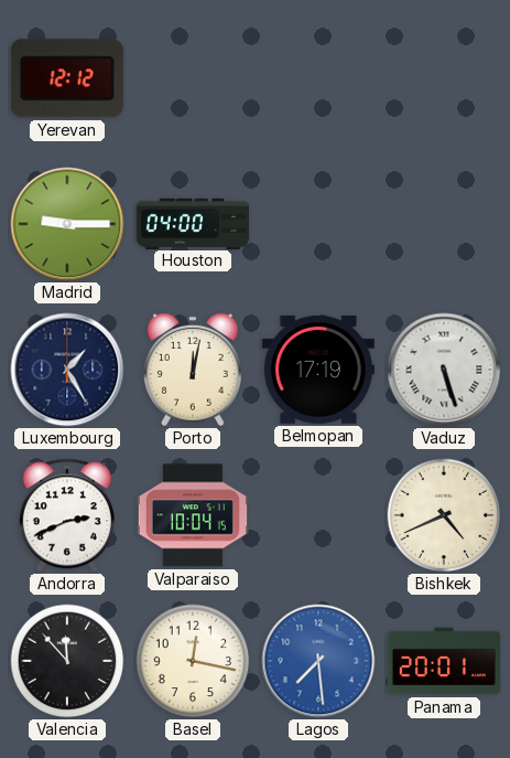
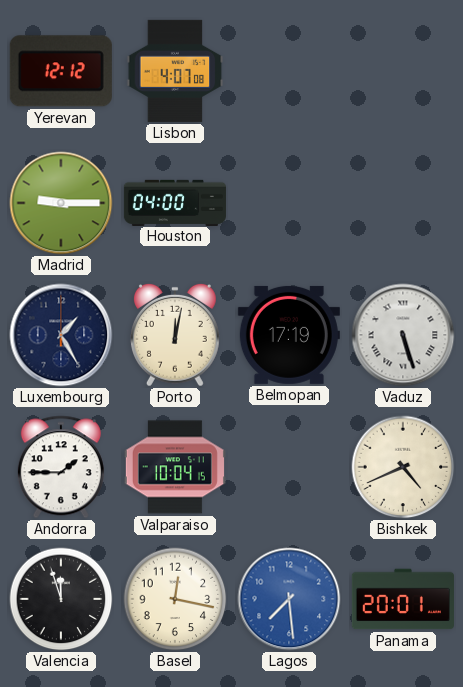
Lisbon: none -> 4:07 (175, 71)
Andorra: 2:41 -> 1:45 (61, 467)
Valencia: 11:53 -> 11:57 (61, 599)
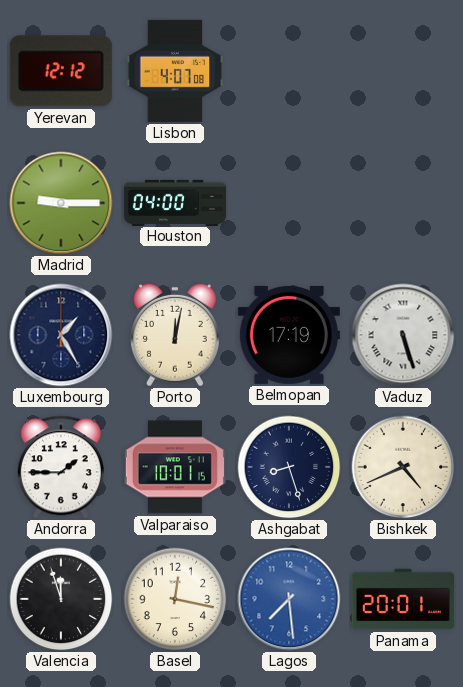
Valparaiso: 10:04 -> 10:01 (175, 467)
Ashgabat: none -> 8:27 (289, 467)
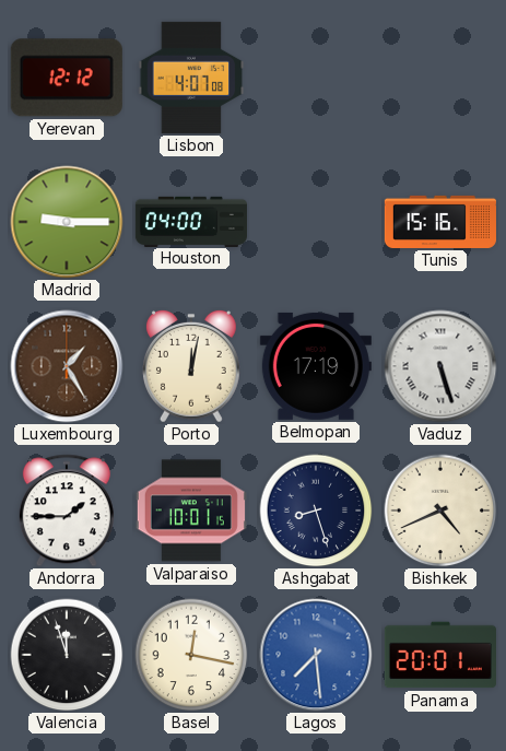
Tunis: none -> 15:16 (440, 222)
Luxembourg dial: navy -> brown (67, 366)
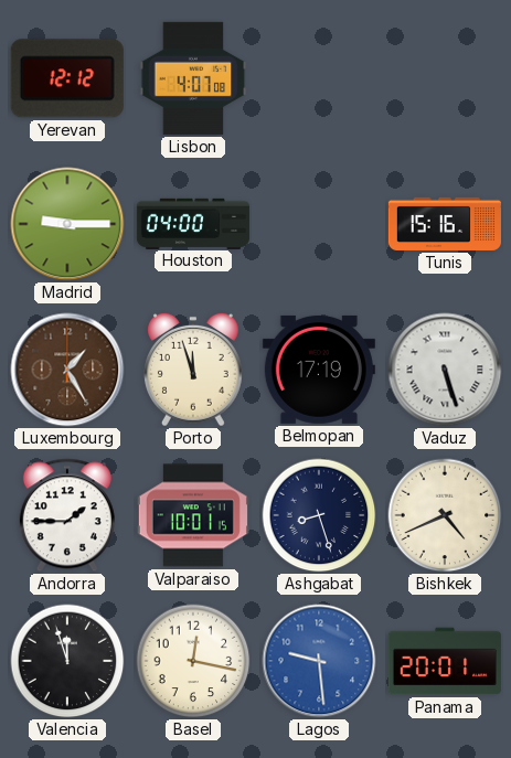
Porto: 12:02 -> 11:57 (193, 370)
Lagos: 7:29 -> 9:29 (319, 661)
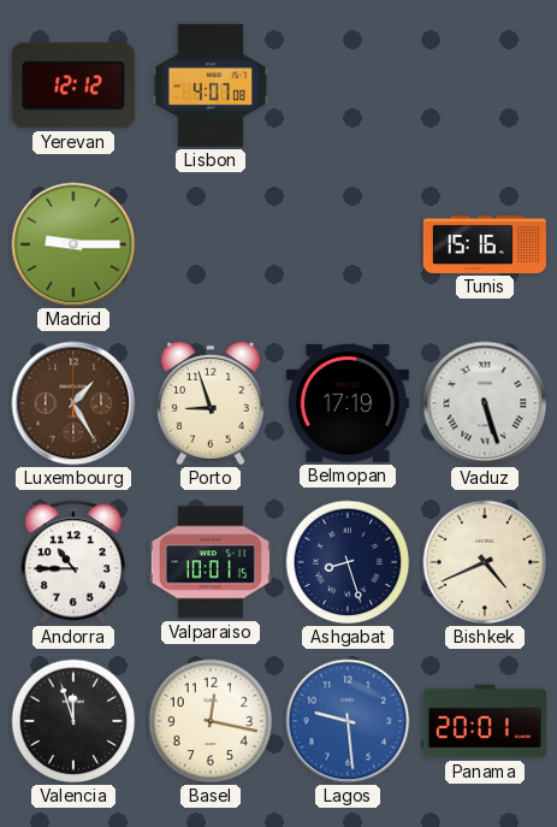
Houston: 04:00 -> none (193, 223)
Porto: 11:57 -> 8:57 (211, 403)
Andorra: 1:45 -> 10:45 (73, 562)
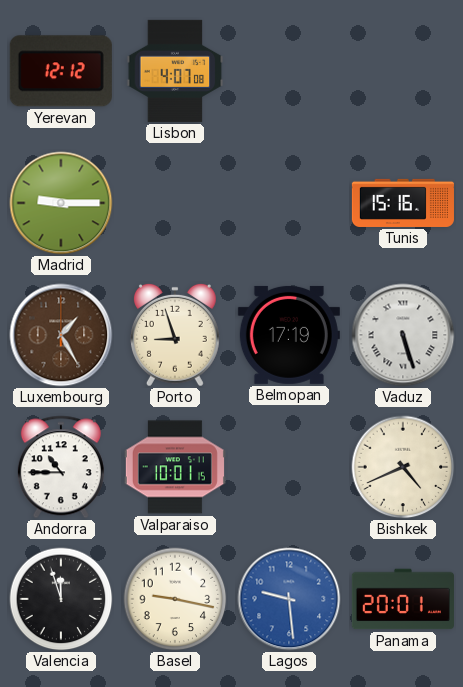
Ashgabat: 8:27 -> none (348, 562)
Basel: 12:17 -> 9:17 (175, 599)
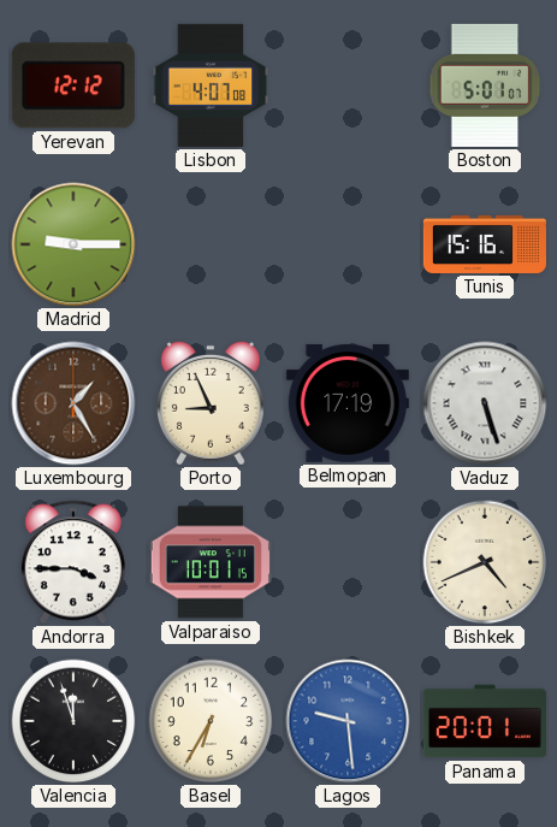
Boston: none -> 5:01 (485, 85)
Porto: 8:57 -> 8:56 (211, 403)
Andorra: 10:45 -> 3:45 (73, 562)
Basel: 9:17 -> 6:35 (211, 721)
